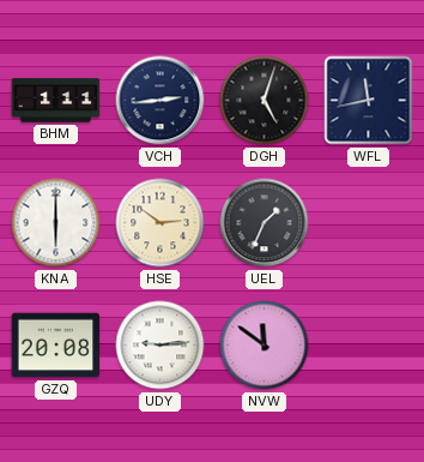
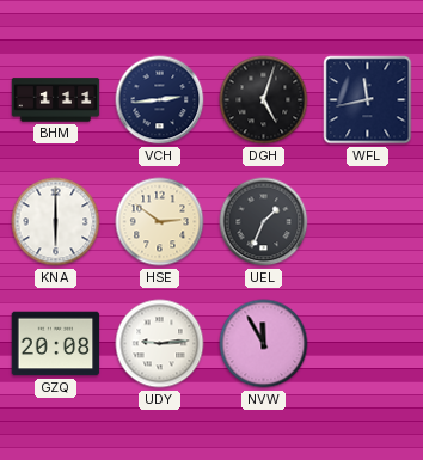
NVW: 11:51 -> 11:55 (264, 344)
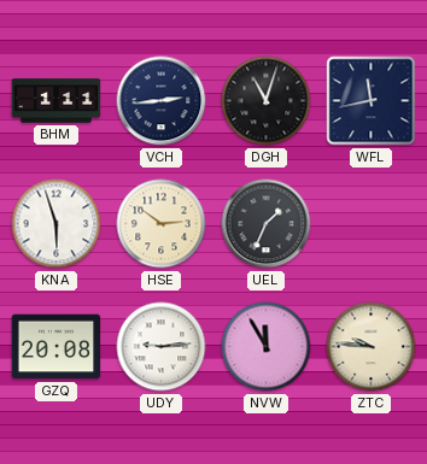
DGH: 5:03 -> 11:03 (267, 101)
KNA: 6:00 -> 5:57 (57, 224)
ZTC: none -> 9:46 (372, 347)
